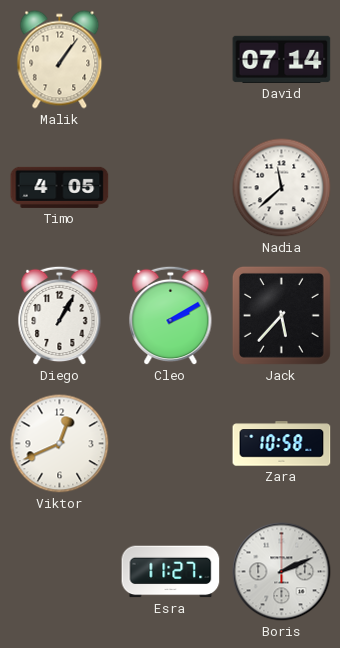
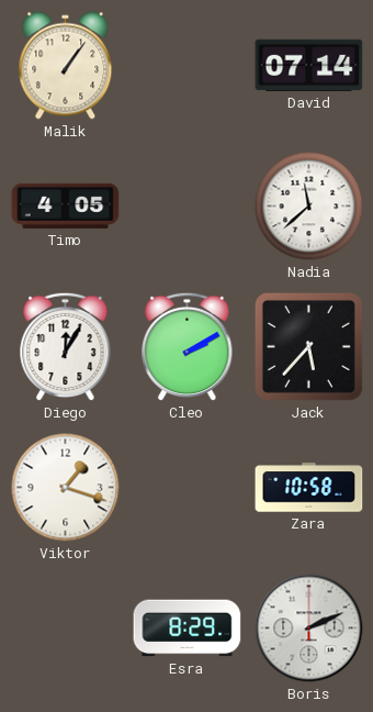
Diego: 1:05 -> 12:05 (66, 347)
Viktor: 12:41 -> 1:18 (66, 488)
Esra: 11:27 -> 8:29 (188, 628)
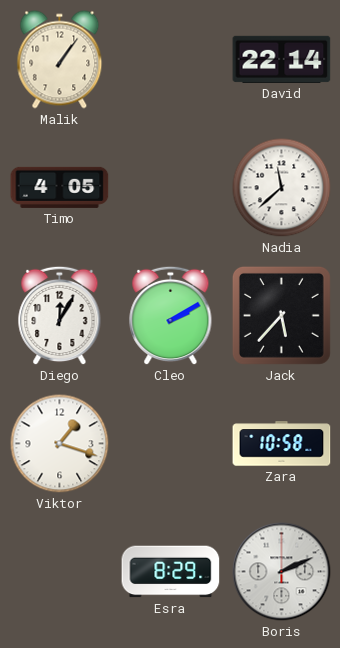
David: 07:14 -> 22:14 (282, 59)
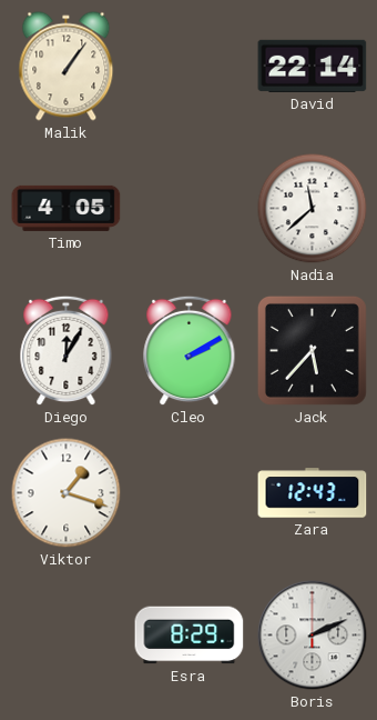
Zara: 10:58 -> 12:43 (313, 493)
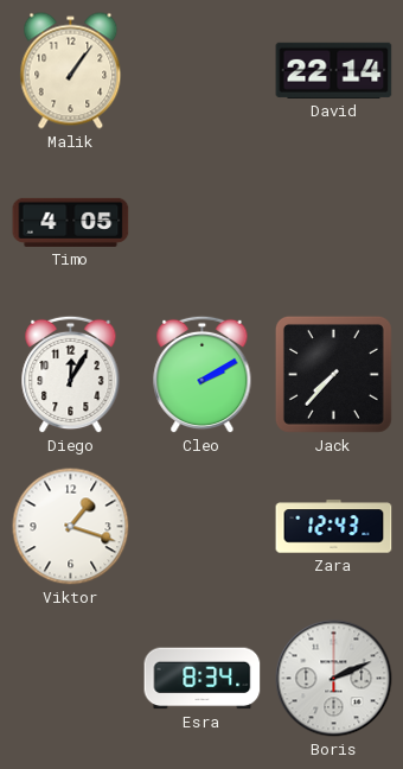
Nadia: 11:38 -> none (313, 209)
Jack: 5:37 -> 7:37 (333, 374)
Esra: 8:29 -> 8:34 (203, 679)
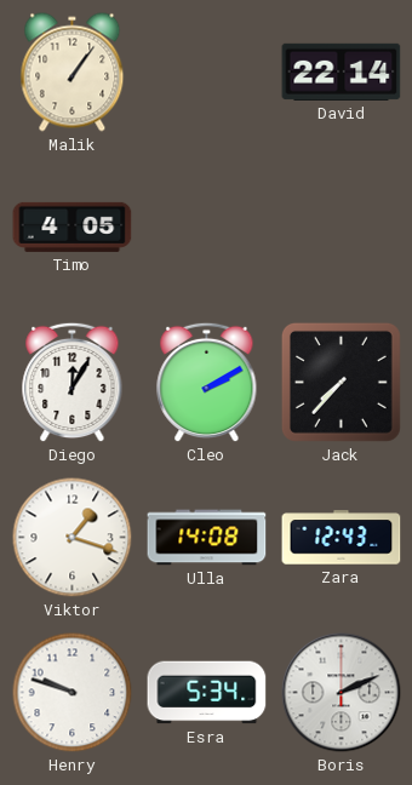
Ulla: none -> 14:08 (207, 538)
Henry: none -> 9:48 (73, 693)
Esra: 8:34 -> 5:34 (207, 693)
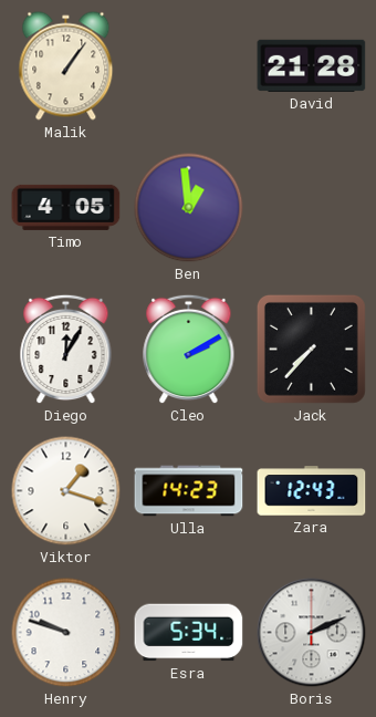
David: 22:14 -> 21:28 (312, 65)
Ben: none -> 12:59 (189, 208)
Ulla: 14:08 -> 14:23 (189, 491)
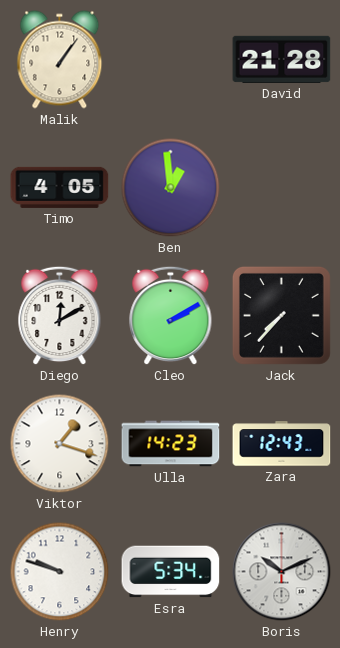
Diego: 12:05 -> 12:10 (60, 316)
Boris: 2:11 -> 10:11 (282, 572)
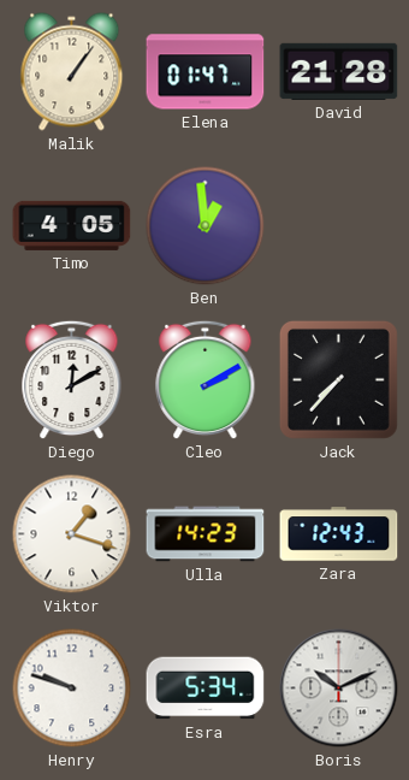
Elena: none -> 01:47 (206, 72)
